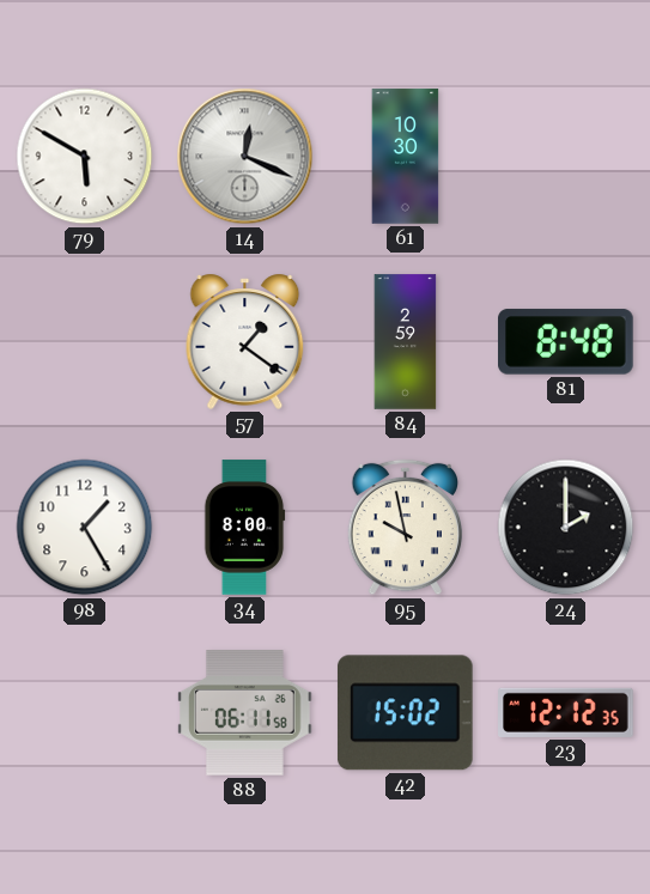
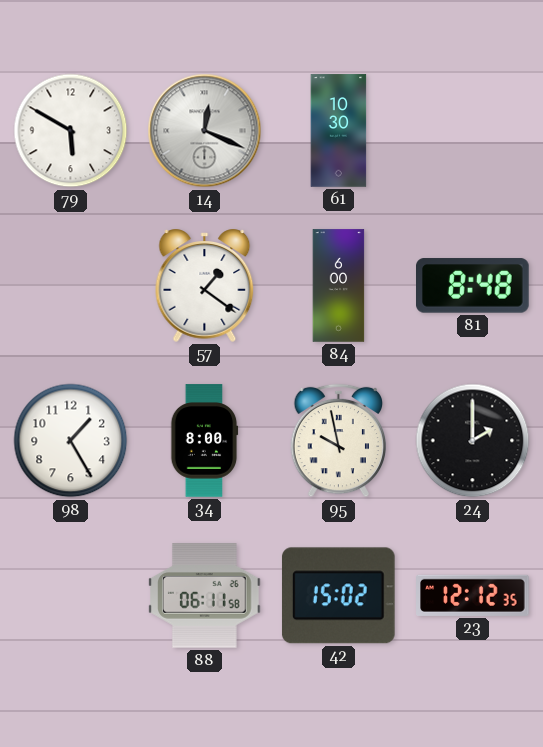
84: 2:59 -> 6:00 (339, 286)
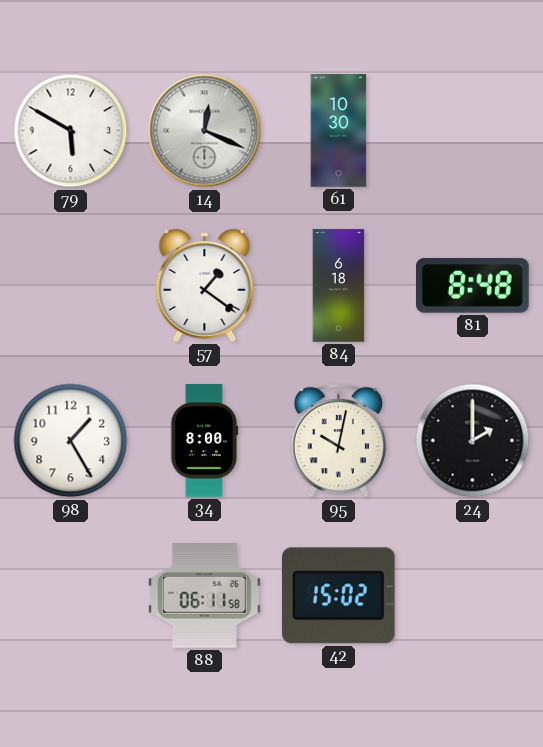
84: 6:00 -> 6:18 (339, 286)
95: 9:58 -> 10:02 (339, 441)
23: 12:12 -> none (473, 595)
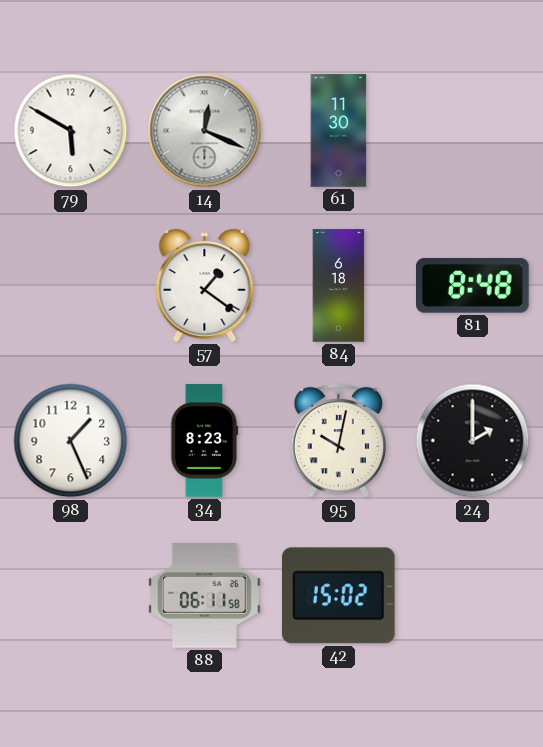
61: 10:30 -> 11:30 (339, 131)
98: 1:25 -> 1:26 (71, 441)
34: 8:00 -> 8:23 (204, 441)
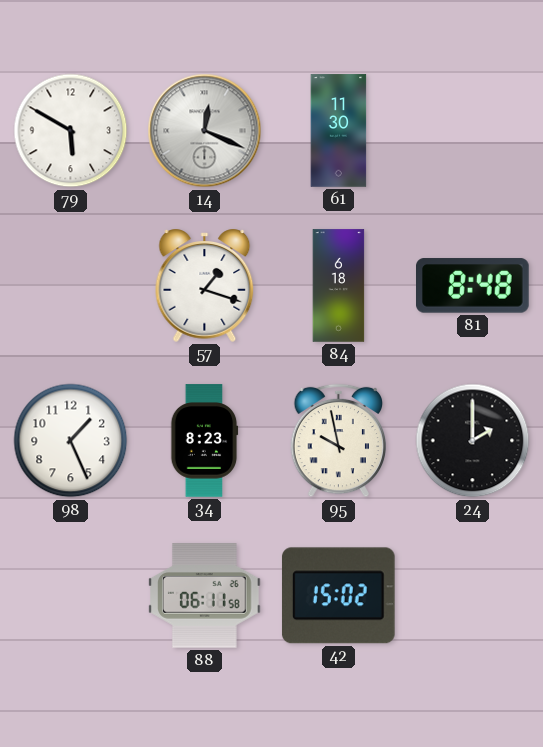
57: 1:21 -> 1:18 (205, 285)
95: 10:02 -> 9:58 (339, 441)
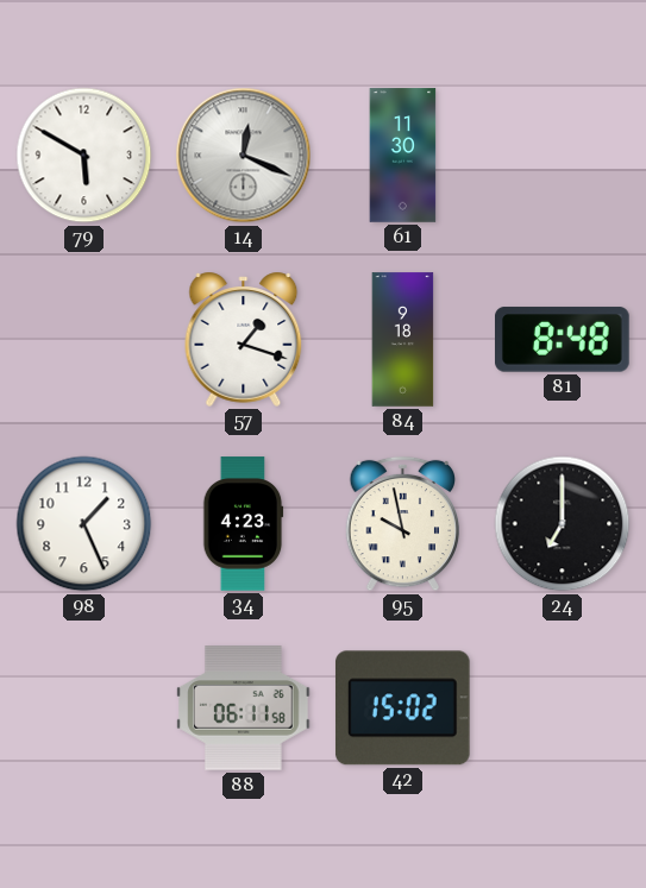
84: 6:18 -> 9:18 (403, 340)
34: 8:23 -> 4:23 (243, 524)
24: 2:00 -> 7:00 (563, 524)
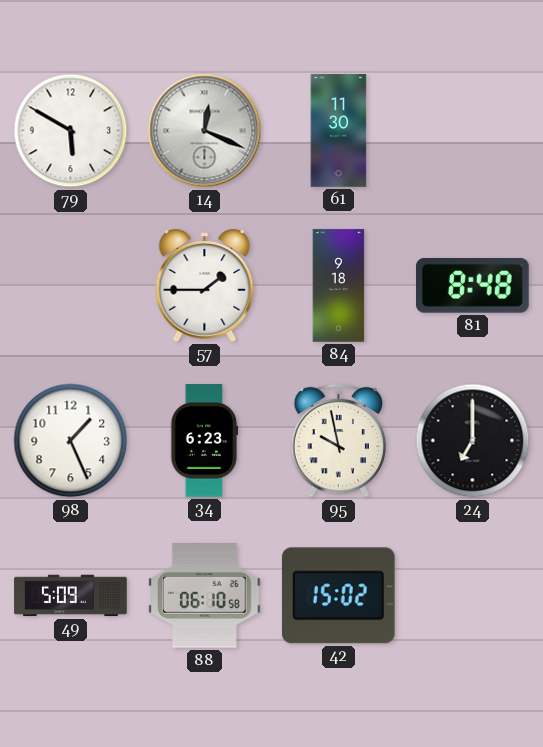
57: 1:18 -> 1:45 (205, 285)
34: 4:23 -> 6:23 (204, 441)
49: none -> 5:09 (71, 596)
88: 06:11 -> 06:10 (205, 596)
